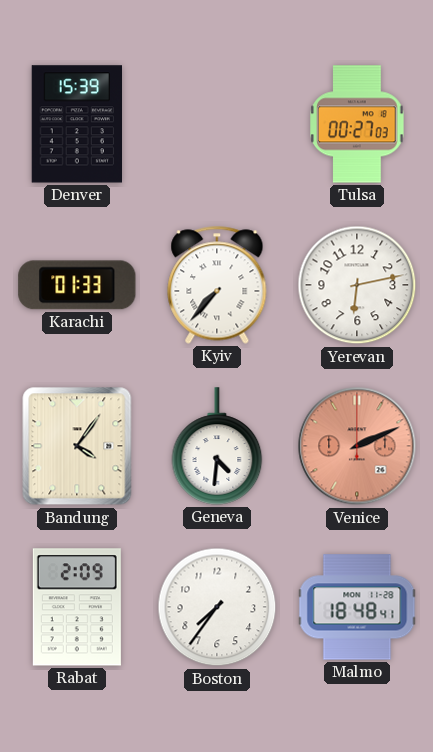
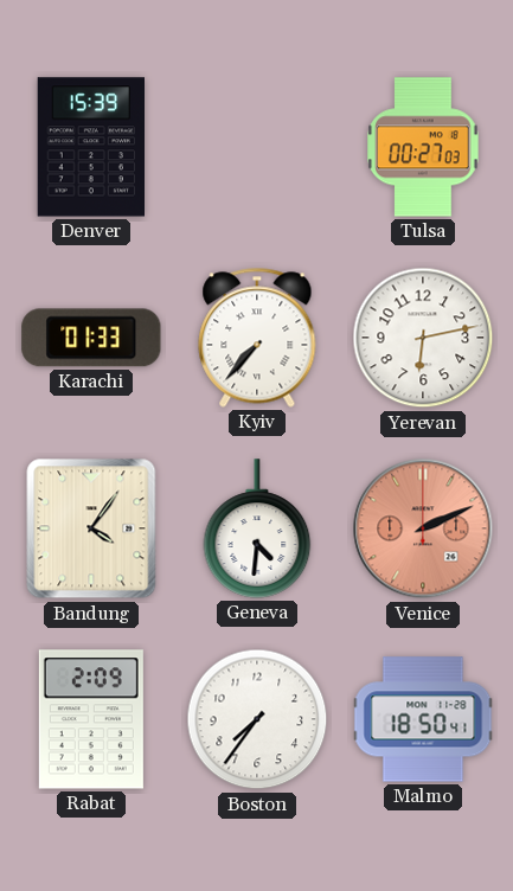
Malmo: 18:48 -> 18:50 (423, 719)
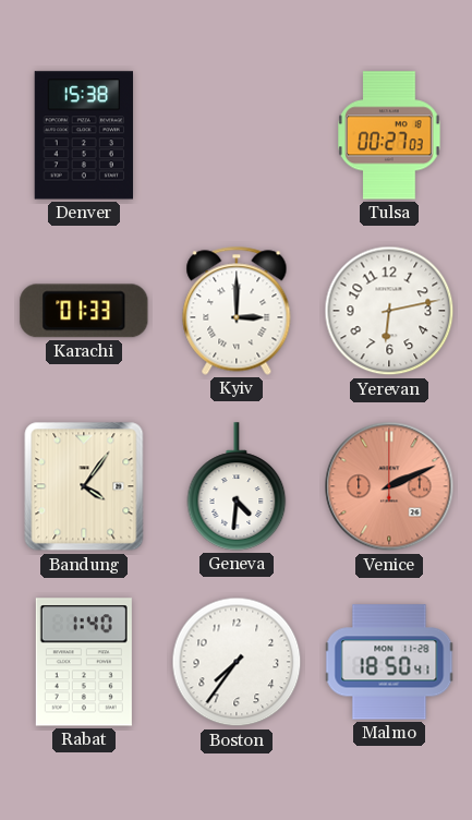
Denver: 15:39 -> 15:38 (83, 135)
Kyiv: 7:37 -> 3:00 (237, 311)
Rabat: 2:09 -> 1:40 (84, 662)
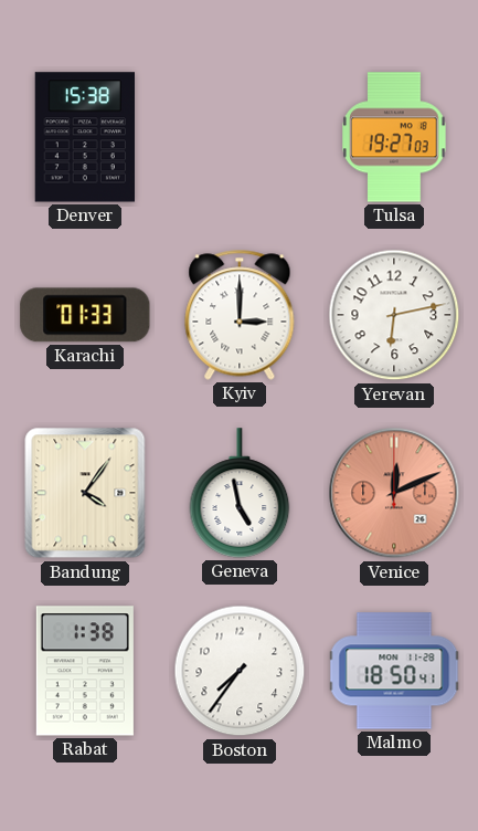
Tulsa: 00:27 -> 19:27 (394, 137)
Geneva: 4:31 -> 4:58 (240, 493)
Venice: 2:11 -> 12:11 (394, 493)
Rabat: 1:40 -> 1:38 (85, 671)
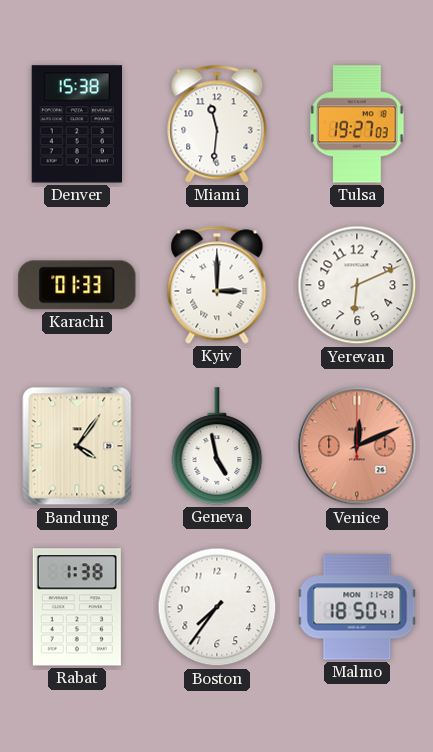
Miami: none -> 11:31 (217, 124)
Yerevan: 6:13 -> 6:11 (357, 285)
